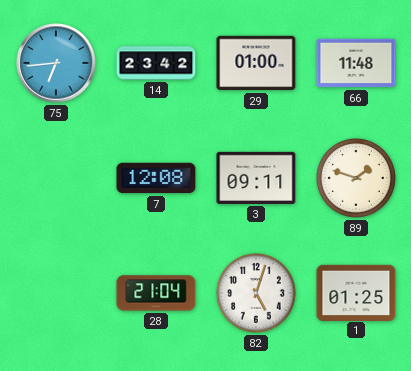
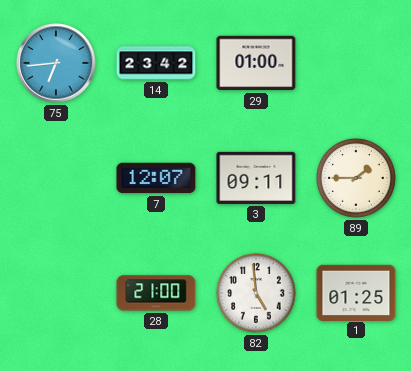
66: 11:48 -> none (356, 63)
7: 12:08 -> 12:07 (156, 178)
89: 1:48 -> 1:45 (356, 178)
28: 21:04 -> 21:00 (156, 293)
82: 5:03 -> 4:59 (256, 293)
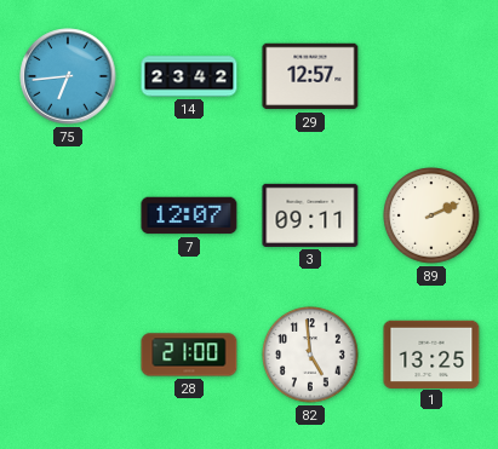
29: 01:00 -> 12:57 (310, 76)
89: 1:45 -> 2:11 (431, 215)
1: 01:25 -> 13:25 (431, 353)
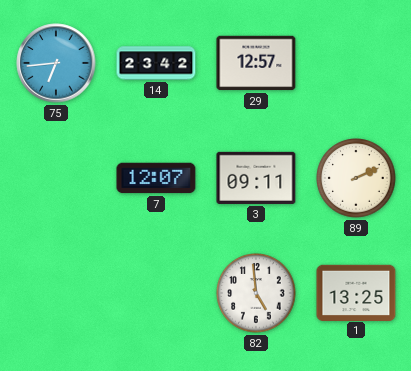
28: 21:00 -> none (189, 355)
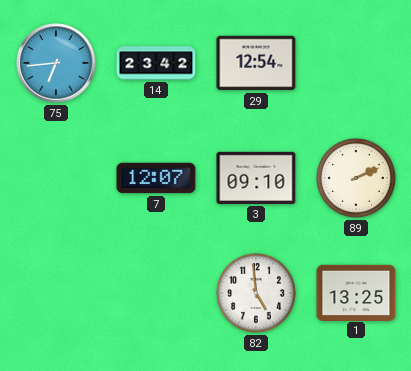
29: 12:57 -> 12:54 (256, 63)
3: 09:11 -> 09:10 (256, 178)
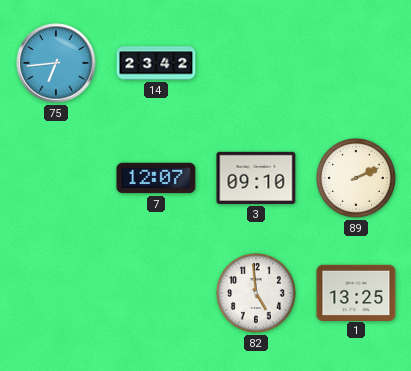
29: 12:54 -> none (256, 63)
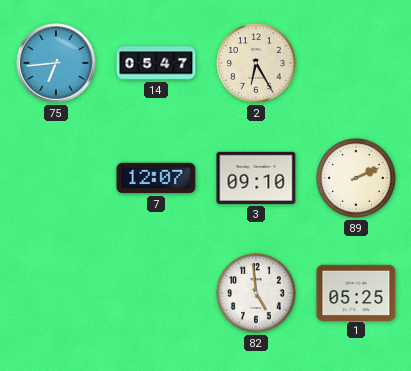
14: 23:42 -> 05:47 (156, 63)
2: none -> 6:25 (256, 63)
1: 13:25 -> 05:25 (356, 292)
